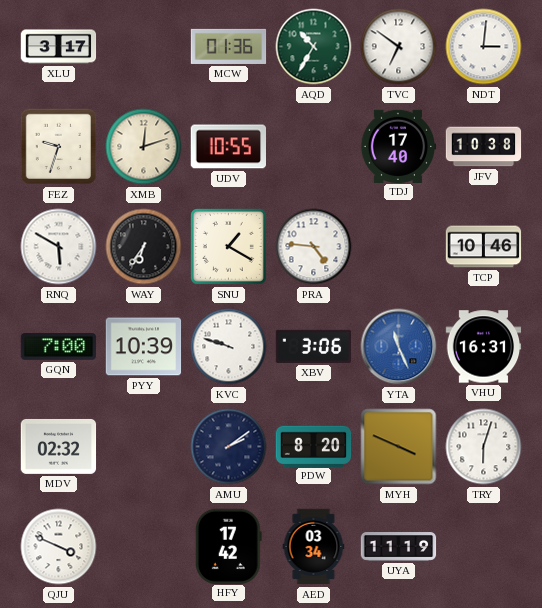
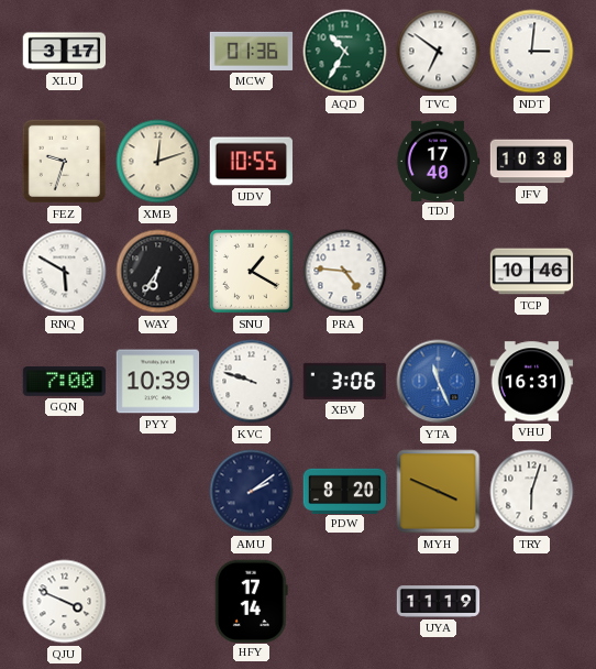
MDV: 02:32 -> none (59, 447)
HFY: 17:42 -> 17:14 (251, 601)
AED: 03:34 -> none (314, 547)
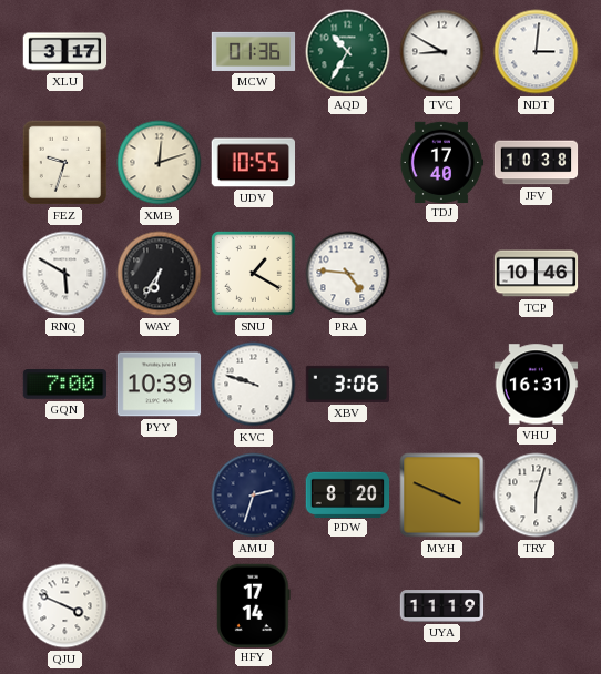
TVC: 6:51 -> 8:50 (442, 52)
YTA: 11:26 -> none (439, 382)
AMU: 2:09 -> 2:33 (254, 496)
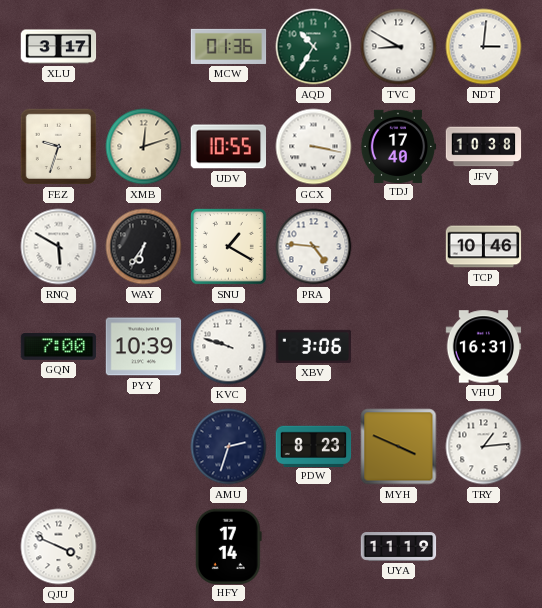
GCX: none -> 3:17 (314, 147)
PDW: 8:20 -> 8:23 (314, 446)
TRY: 6:03 -> 1:14 (484, 447)
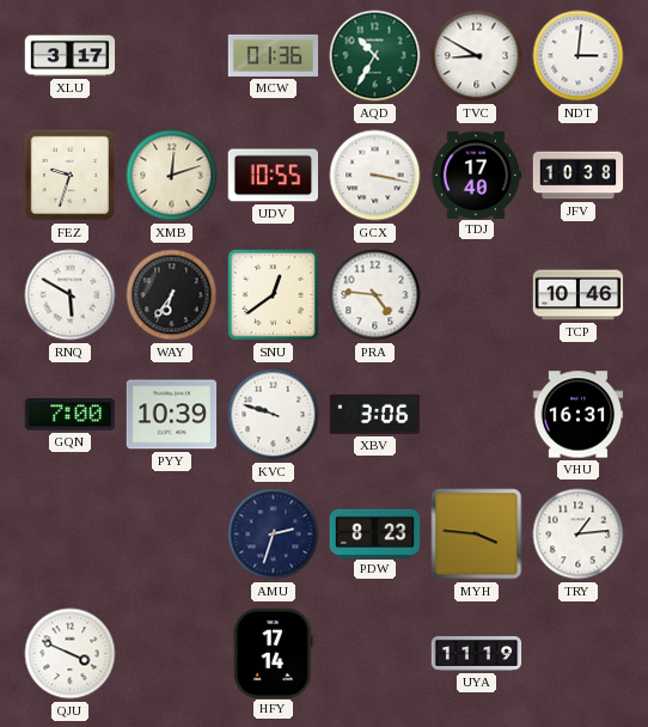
SNU: 1:20 -> 12:39 (273, 294)
MYH: 3:49 -> 3:46 (477, 534)
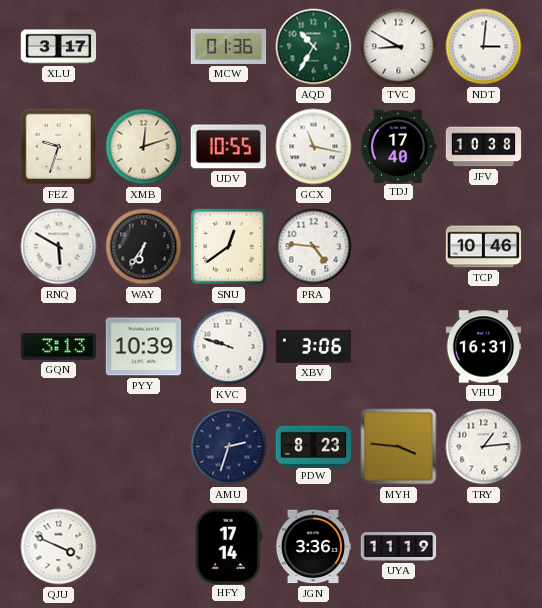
GCX: 3:17 -> 11:17 (314, 147)
GQN: 7:00 -> 3:13 (59, 347)
JGN: none -> 3:36 (313, 547)
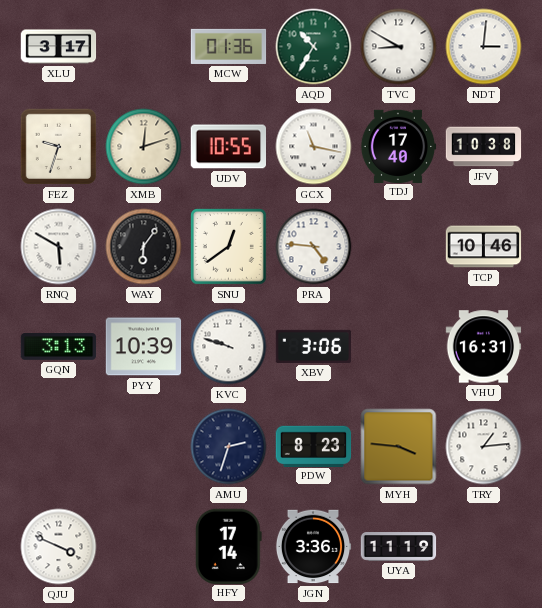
WAY: 6:36 -> 6:06 (144, 247)
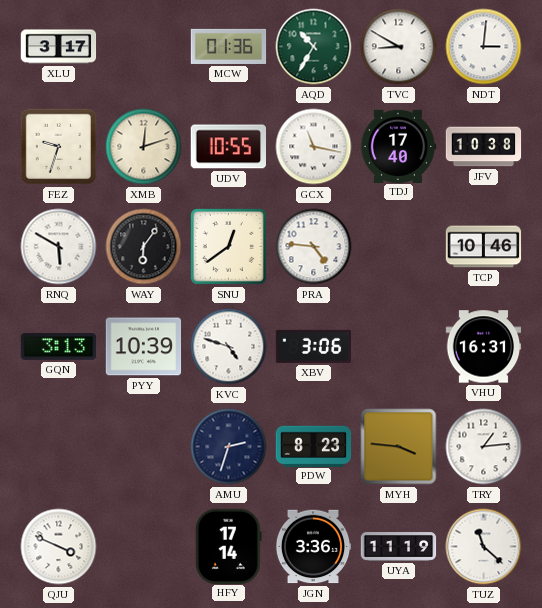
KVC: 9:48 -> 4:48 (229, 347)
TUZ: none -> 11:22 (484, 547)
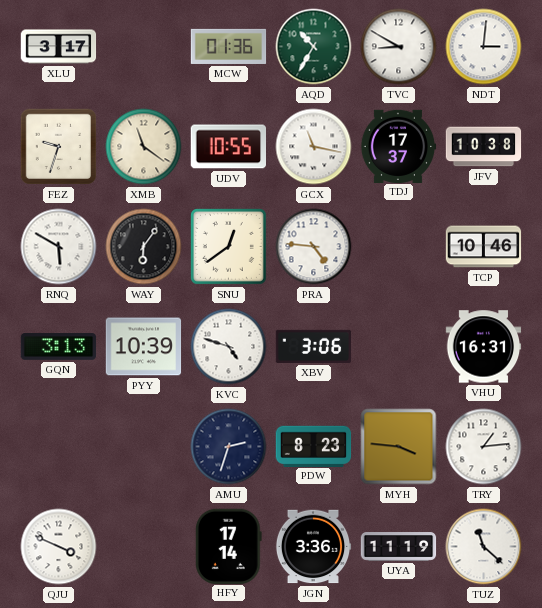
XMB: 12:12 -> 11:21 (144, 147)
TDJ: 17:40 -> 17:37 (398, 146)
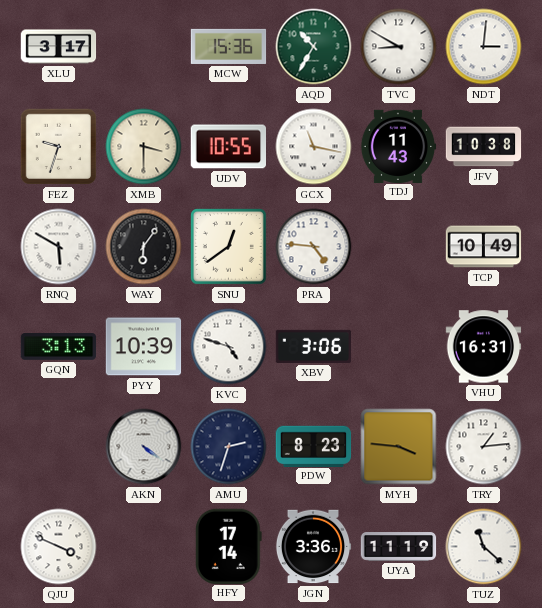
MCW: 01:36 -> 15:36 (229, 46)
XMB: 11:21 -> 3:30 (144, 147)
TDJ: 17:37 -> 11:43 (398, 146)
TCP: 10:46 -> 10:49 (484, 247)
AKN: none -> 4:21 (144, 447)
